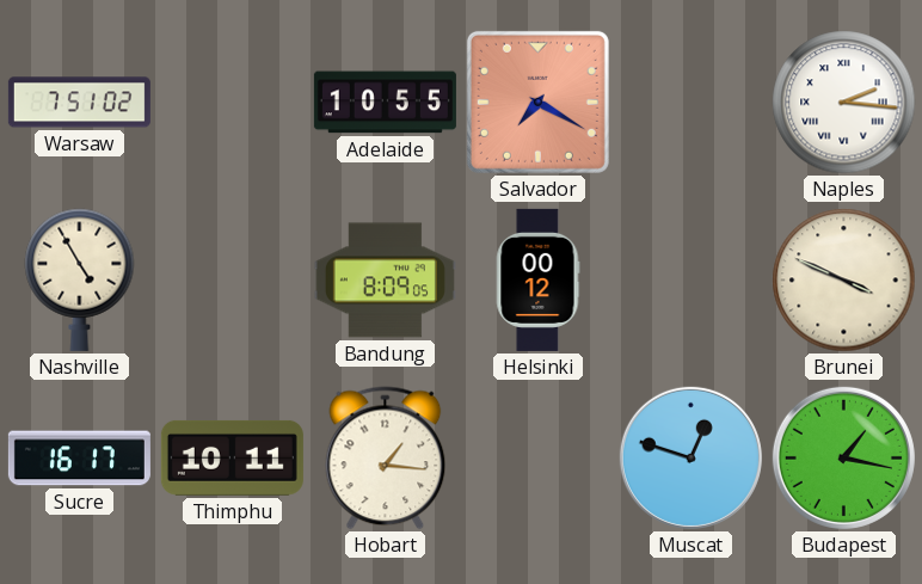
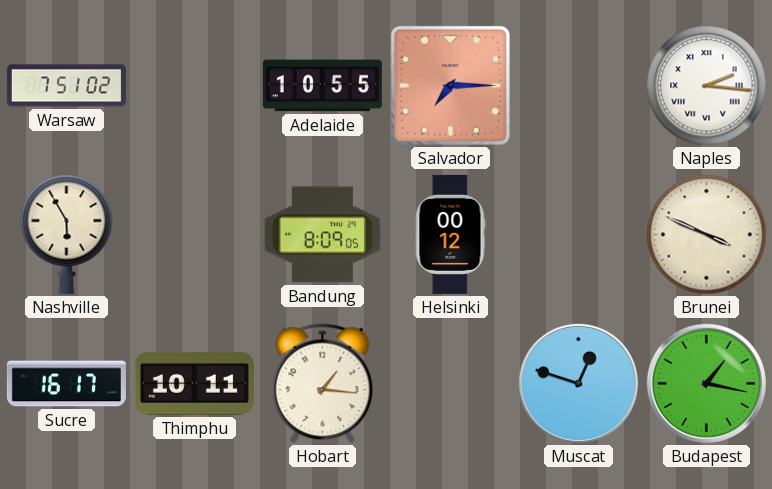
Salvador: 7:20 -> 7:15 (450, 85)
Nashville: 4:55 -> 5:55 (67, 234)
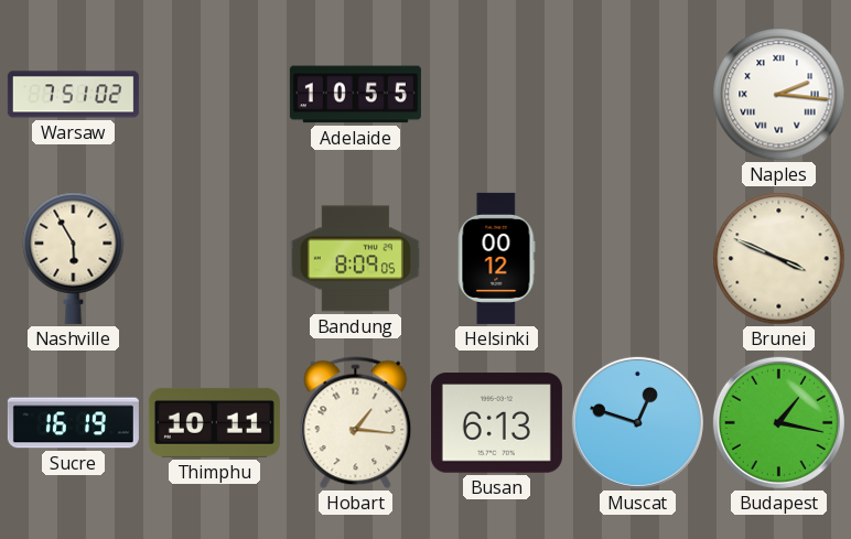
Salvador: 7:15 -> none (450, 85)
Sucre: 16:17 -> 16:19 (73, 423)
Busan: none -> 6:13 (496, 423)
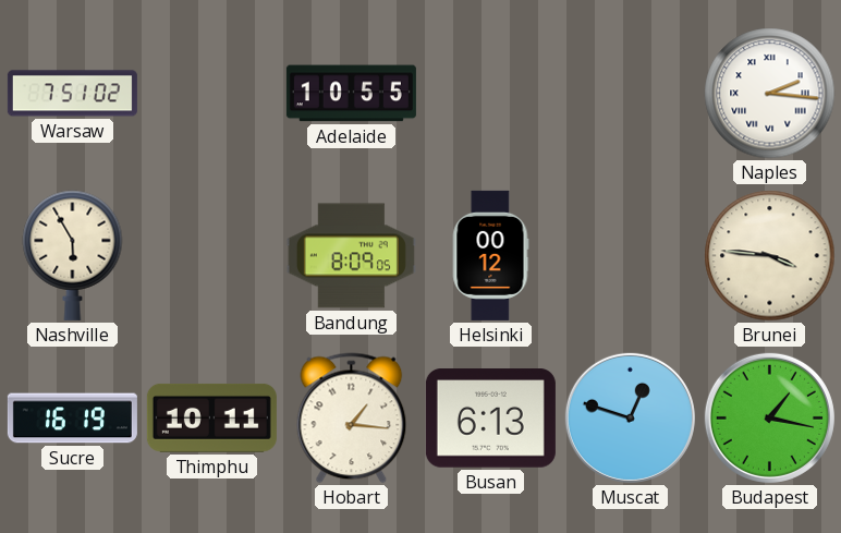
Brunei: 3:49 -> 3:46 (770, 256)
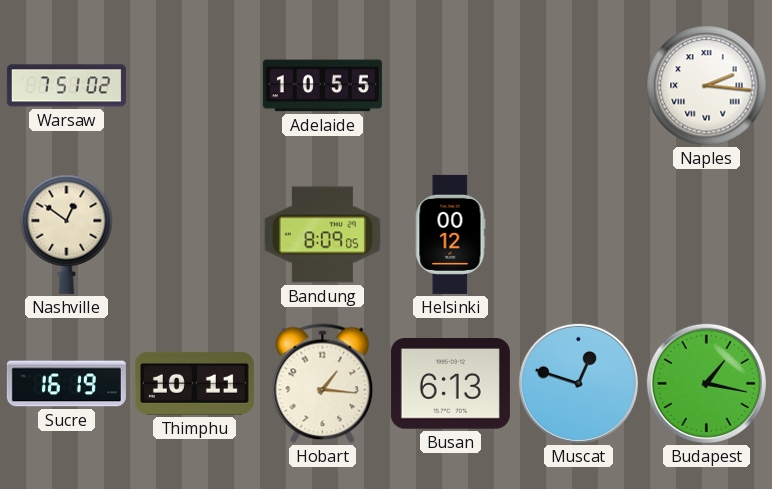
Nashville: 5:55 -> 12:51 (67, 234)
Brunei: 3:46 -> none (770, 256)
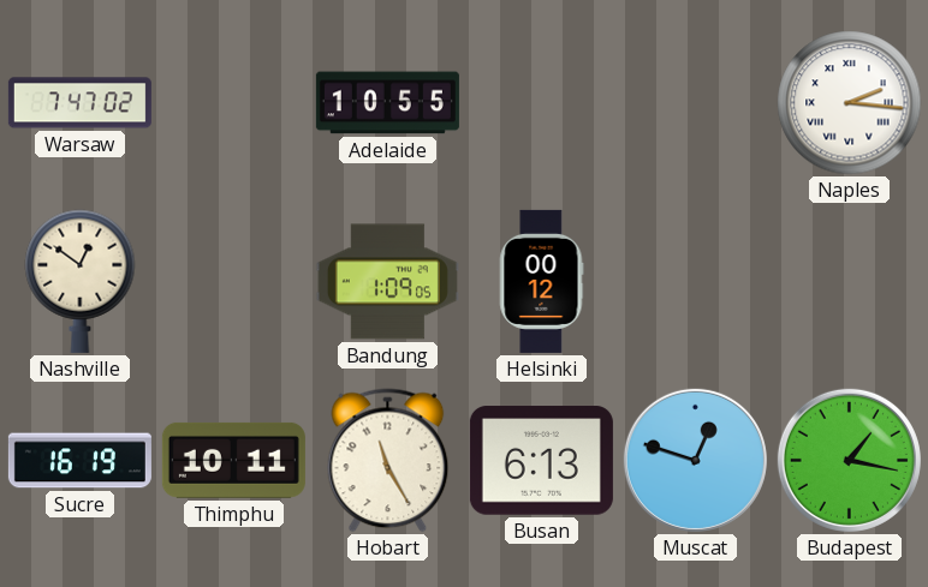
Warsaw: 7:51 -> 7:47 (79, 103)
Bandung: 8:09 -> 1:09 (387, 282)
Hobart: 1:16 -> 11:25 (388, 461)
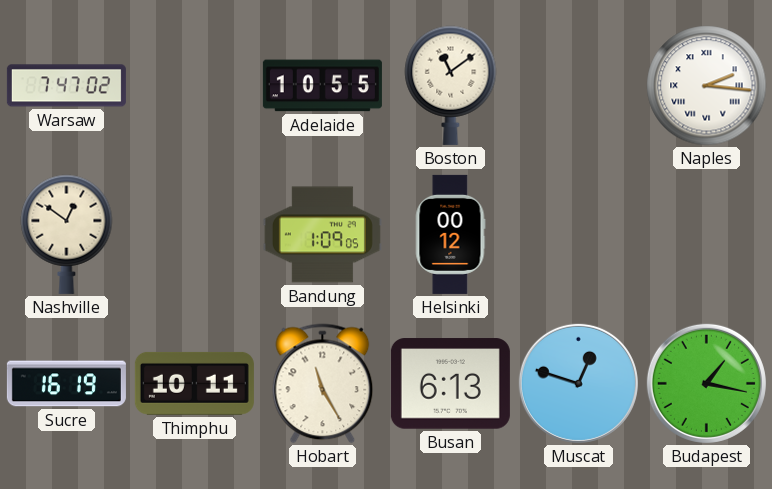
Boston: none -> 11:09 (451, 85)
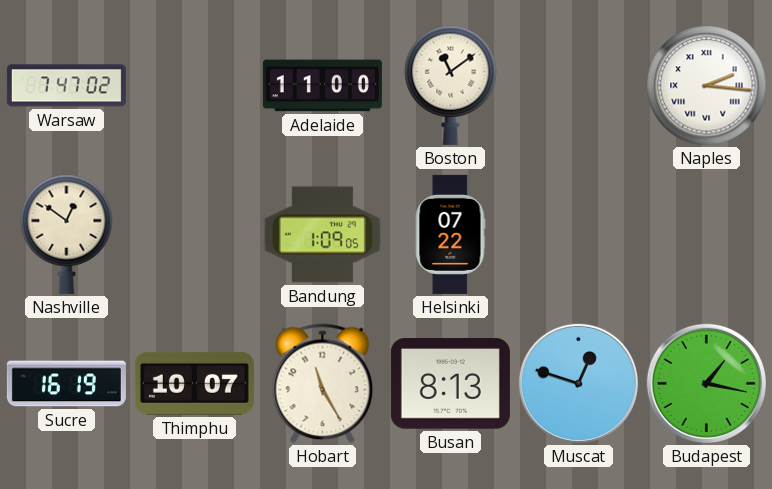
Adelaide: 10:55 -> 11:00 (322, 86)
Helsinki: 00:12 -> 07:22 (450, 234)
Thimphu: 10:11 -> 10:07 (194, 383)
Busan: 6:13 -> 8:13 (450, 384)
